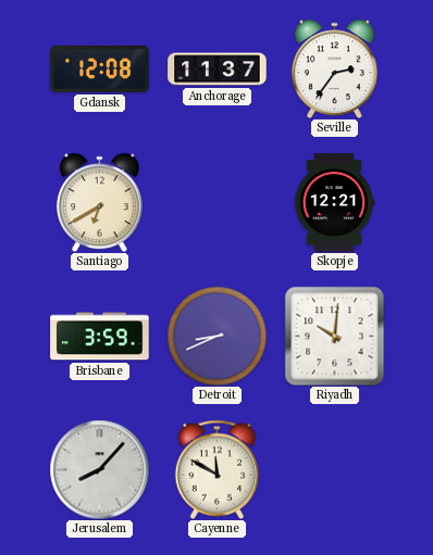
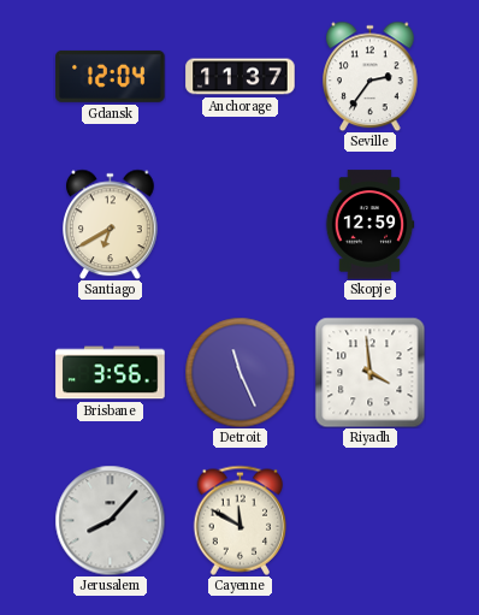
Gdansk: 12:08 -> 12:04 (111, 76)
Skopje: 12:21 -> 12:59 (369, 225)
Brisbane: 3:59 -> 3:56 (111, 373)
Detroit: 8:41 -> 11:26 (239, 372)
Riyadh: 10:01 -> 3:59 (369, 372)
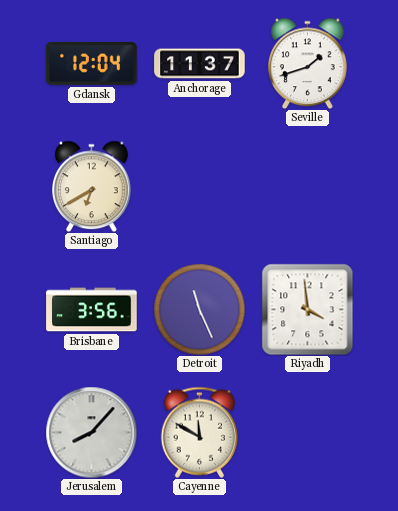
Seville: 2:36 -> 1:42 (308, 63)
Skopje: 12:59 -> none (369, 225)
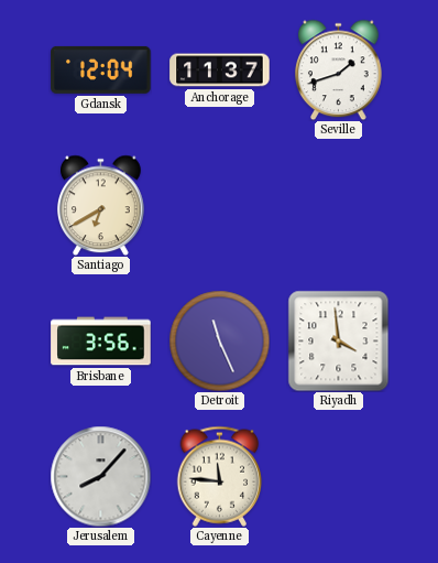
Cayenne: 11:50 -> 11:46 (220, 476)
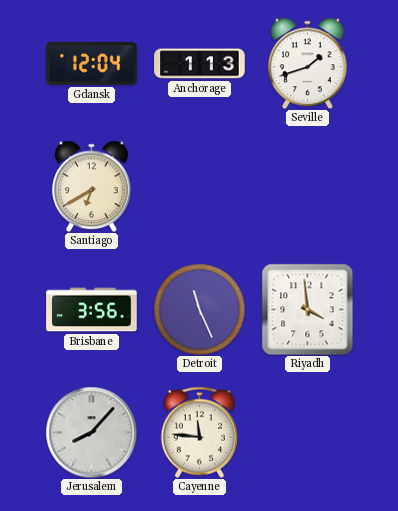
Anchorage: 11:37 -> 1:13 (200, 64)
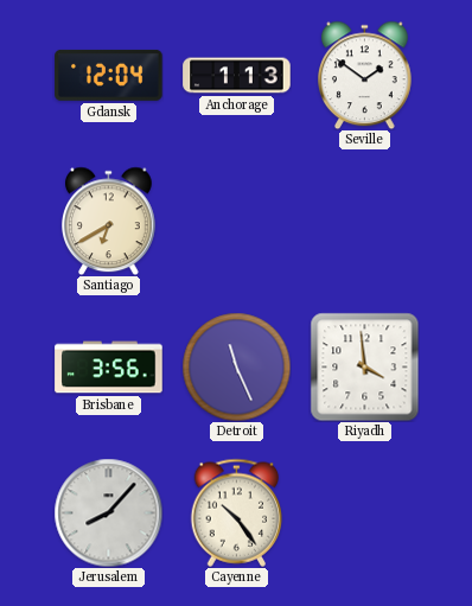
Seville: 1:42 -> 1:51 (365, 75)
Cayenne: 11:46 -> 10:24 (237, 512)
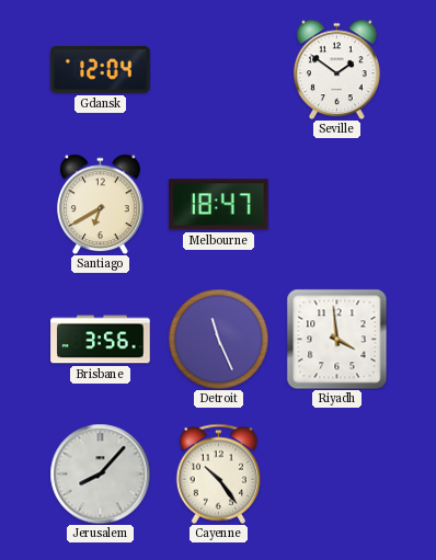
Anchorage: 1:13 -> none (237, 76)
Melbourne: none -> 18:47 (219, 205)
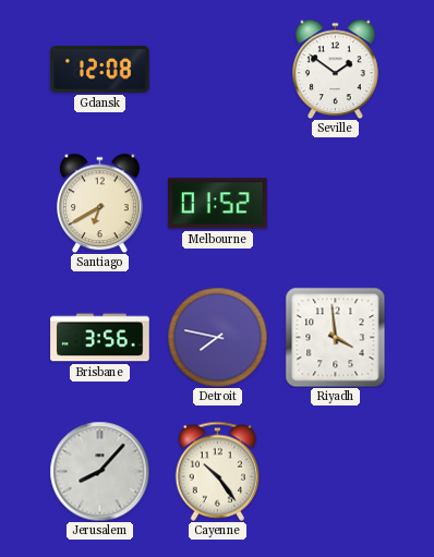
Gdansk: 12:04 -> 12:08 (100, 69)
Melbourne: 18:47 -> 01:52 (218, 204)
Detroit: 11:26 -> 7:47 (217, 337)
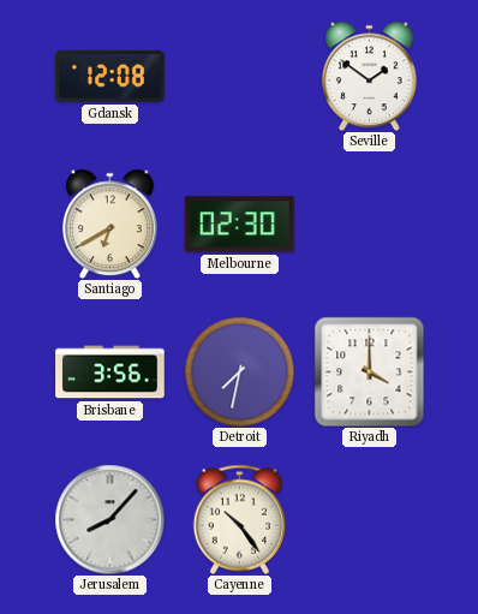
Melbourne: 01:52 -> 02:30 (240, 225)
Detroit: 7:47 -> 7:32 (239, 371)
Riyadh: 3:59 -> 4:00 (369, 371)
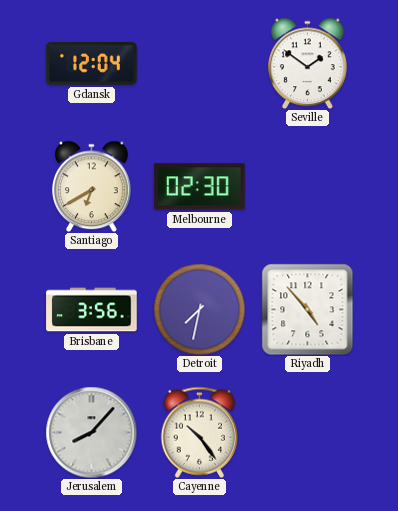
Gdansk: 12:08 -> 12:04 (92, 63)
Riyadh: 4:00 -> 4:53 (307, 309)
